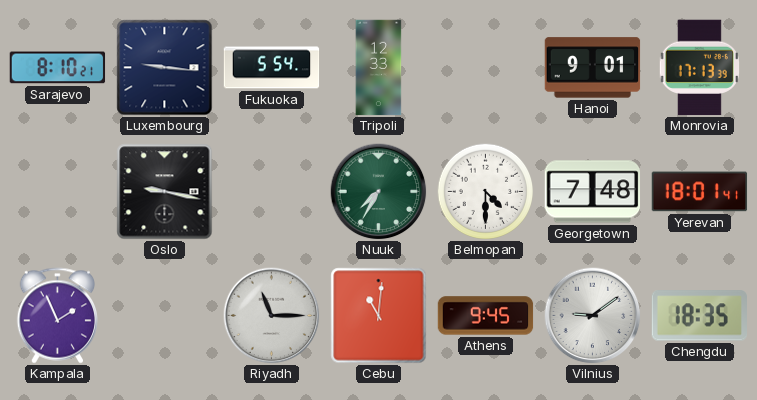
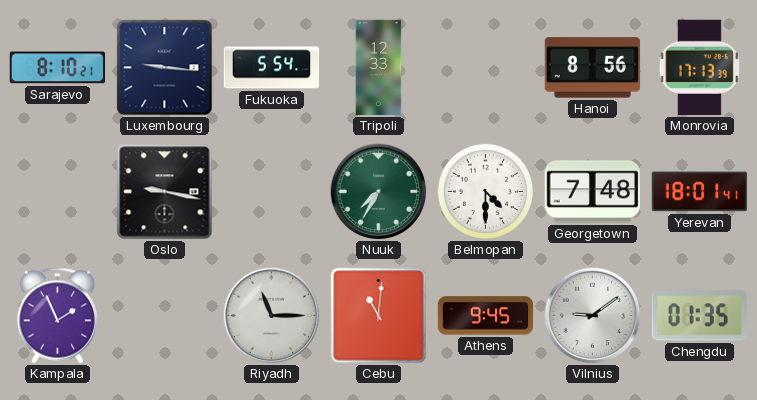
Hanoi: 9:01 -> 8:56 (593, 68)
Chengdu: 18:35 -> 01:35 (699, 316)
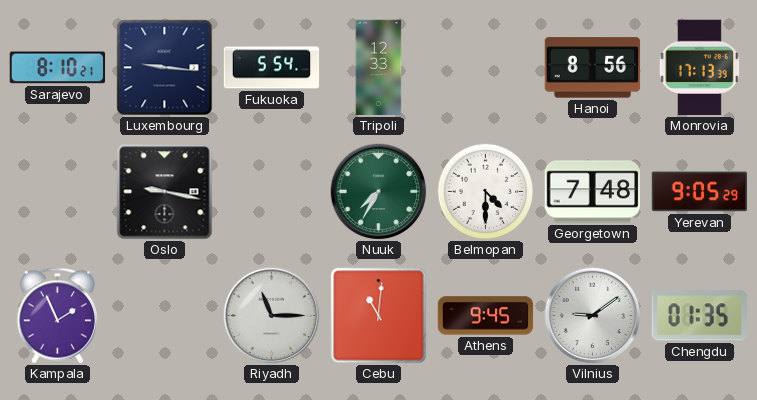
Yerevan: 18:01 -> 9:05 (700, 192)
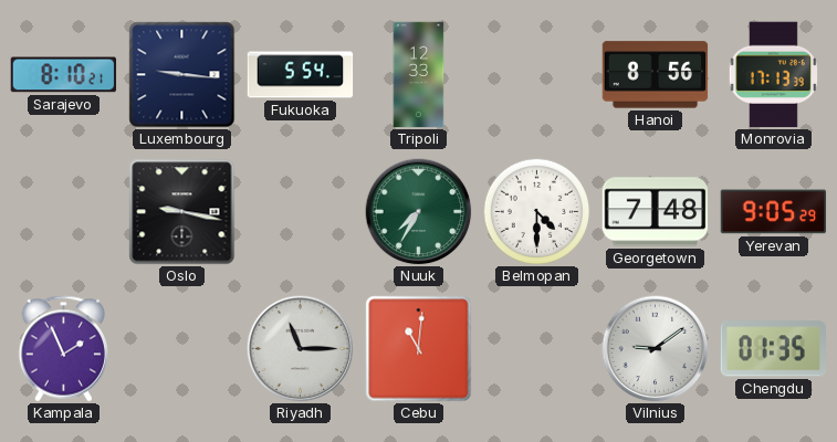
Athens: 9:45 -> none (486, 316)
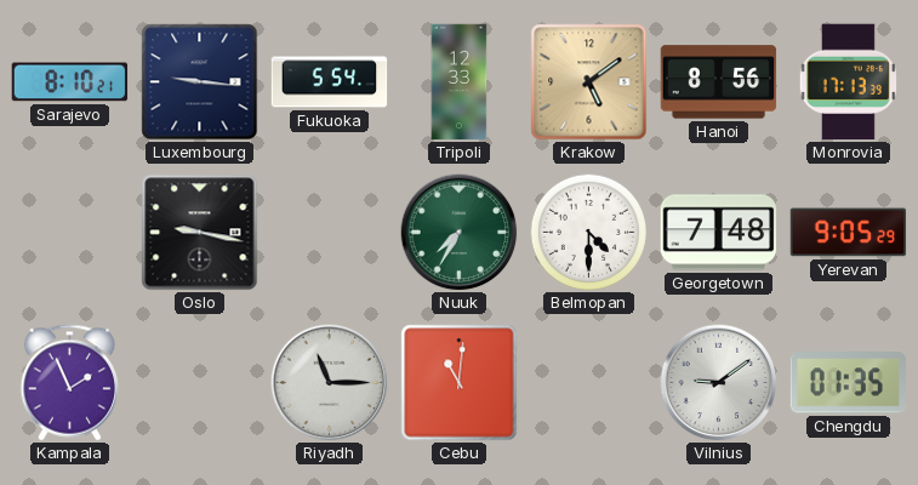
Krakow: none -> 5:09 (589, 82)
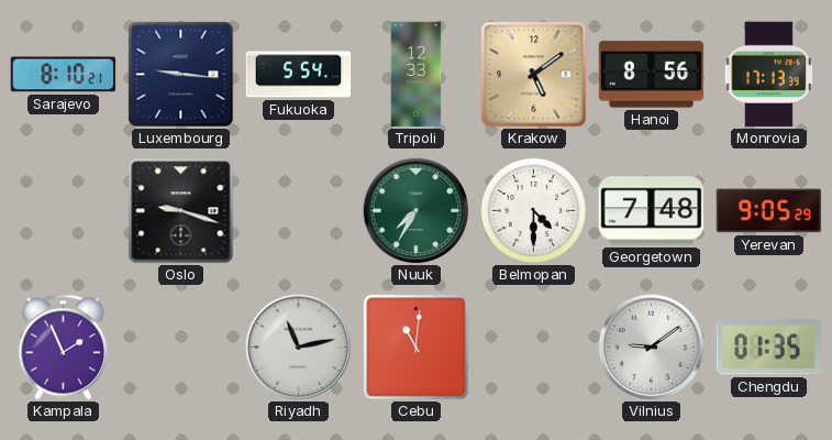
Oslo: 9:17 -> 9:18 (181, 211)
Riyadh: 11:15 -> 11:13 (299, 348)
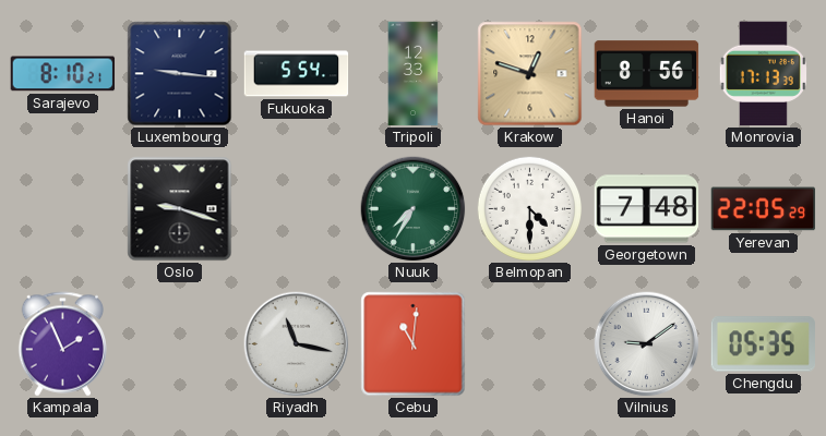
Krakow: 5:09 -> 12:48 (530, 74)
Yerevan: 9:05 -> 22:05 (764, 209)
Riyadh: 11:13 -> 11:17 (297, 344)
Chengdu: 01:35 -> 05:35 (763, 344)
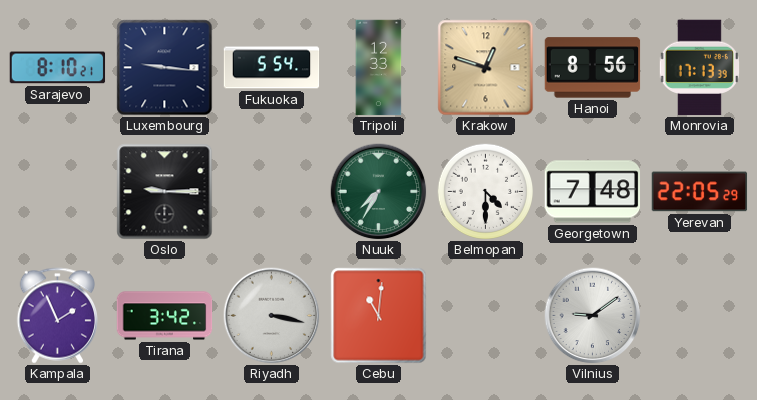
Oslo: 9:18 -> 9:15 (165, 192)
Tirana: none -> 3:42 (165, 316)
Riyadh: 11:17 -> 3:17 (272, 316)
Chengdu: 05:35 -> none (763, 344)
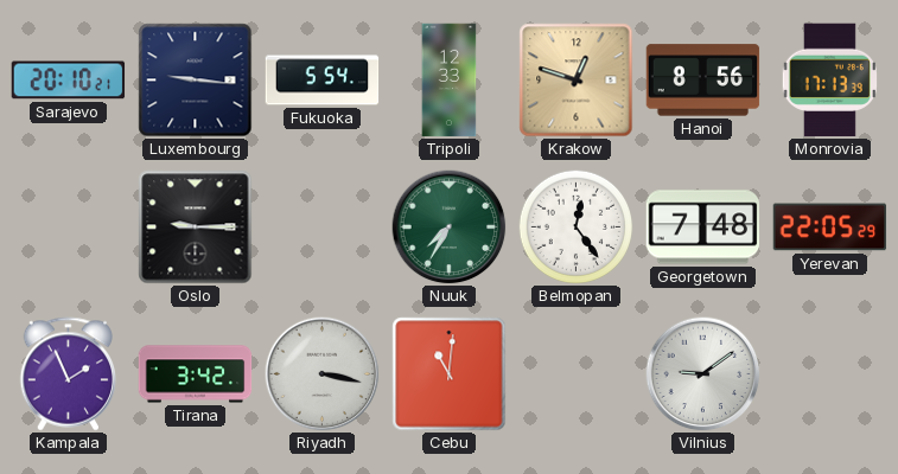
Sarajevo: 8:10 -> 20:10 (69, 81)
Belmopan: 4:30 -> 12:24 (575, 226)
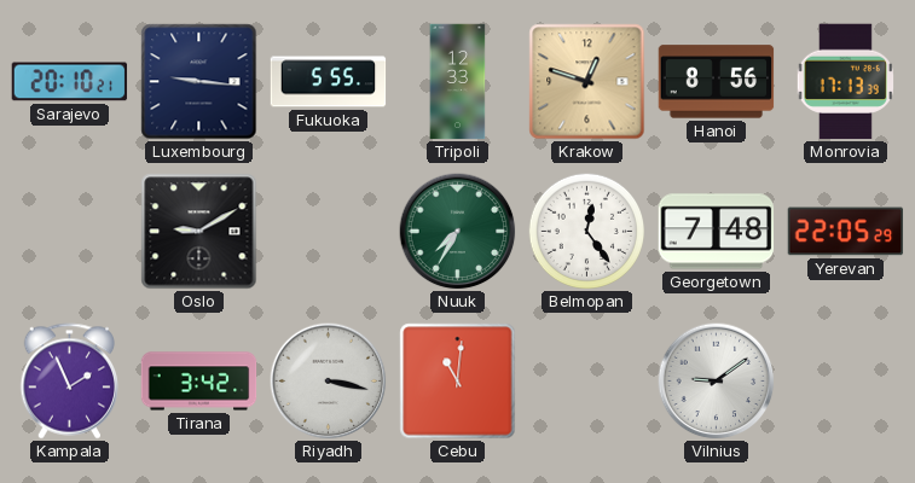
Fukuoka: 5:54 -> 5:55 (329, 82)
Oslo: 9:15 -> 9:10 (199, 232)
